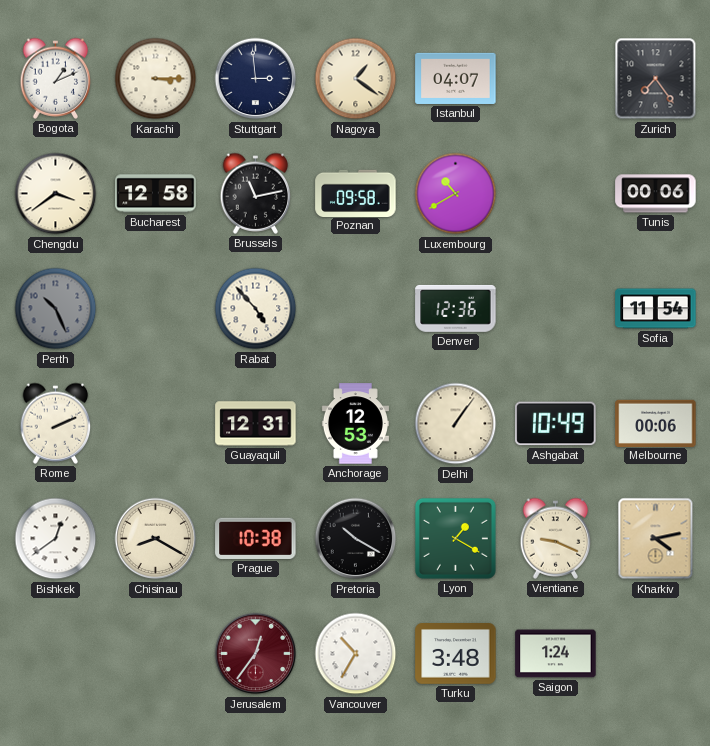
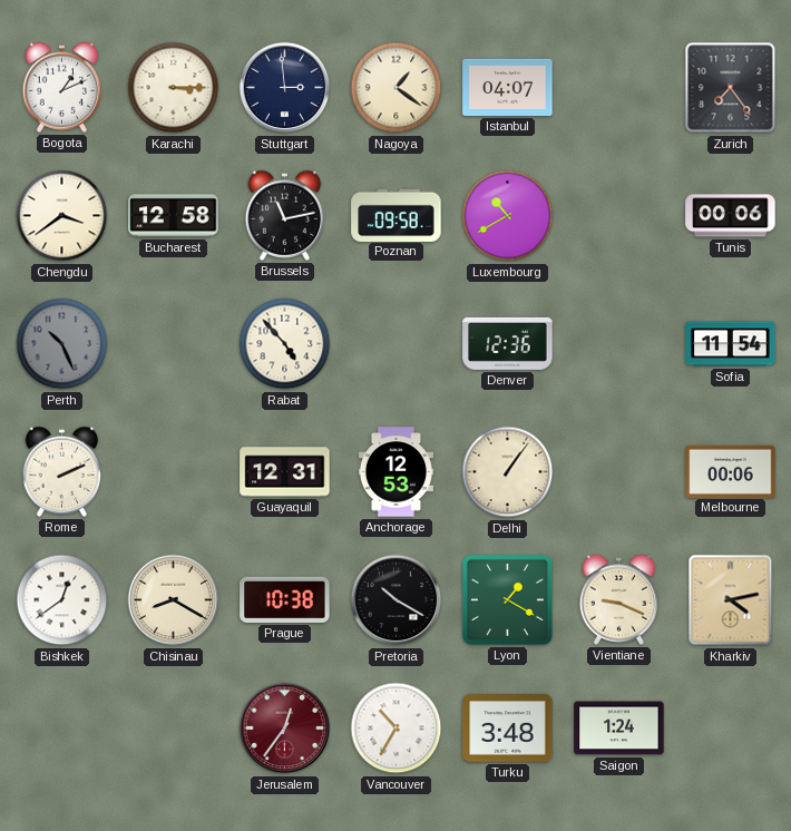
Ashgabat: 10:49 -> none (556, 424)
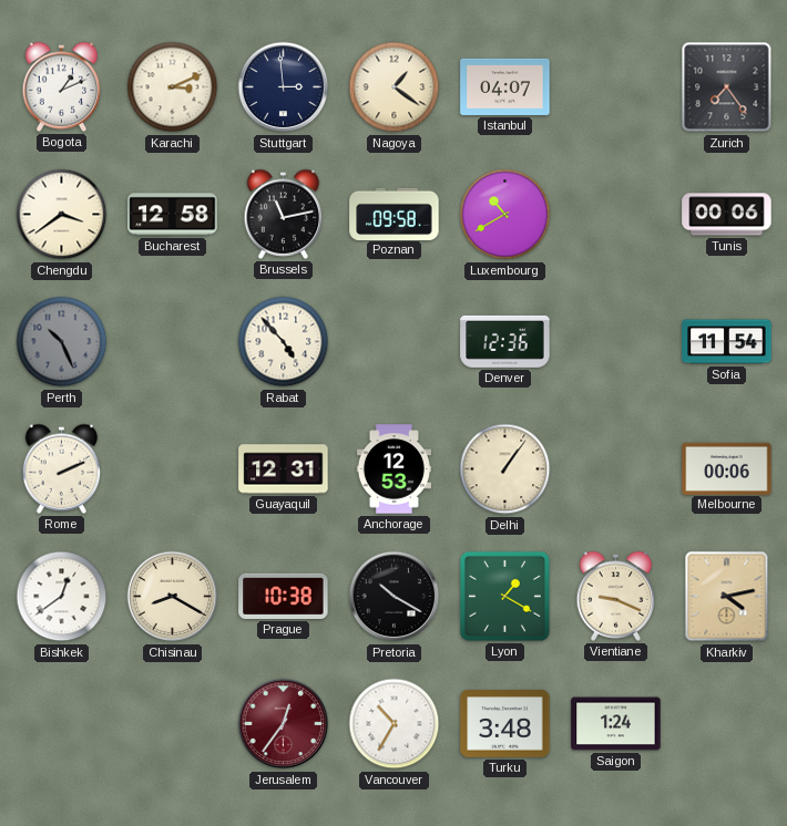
Karachi: 3:15 -> 3:11 (173, 87)
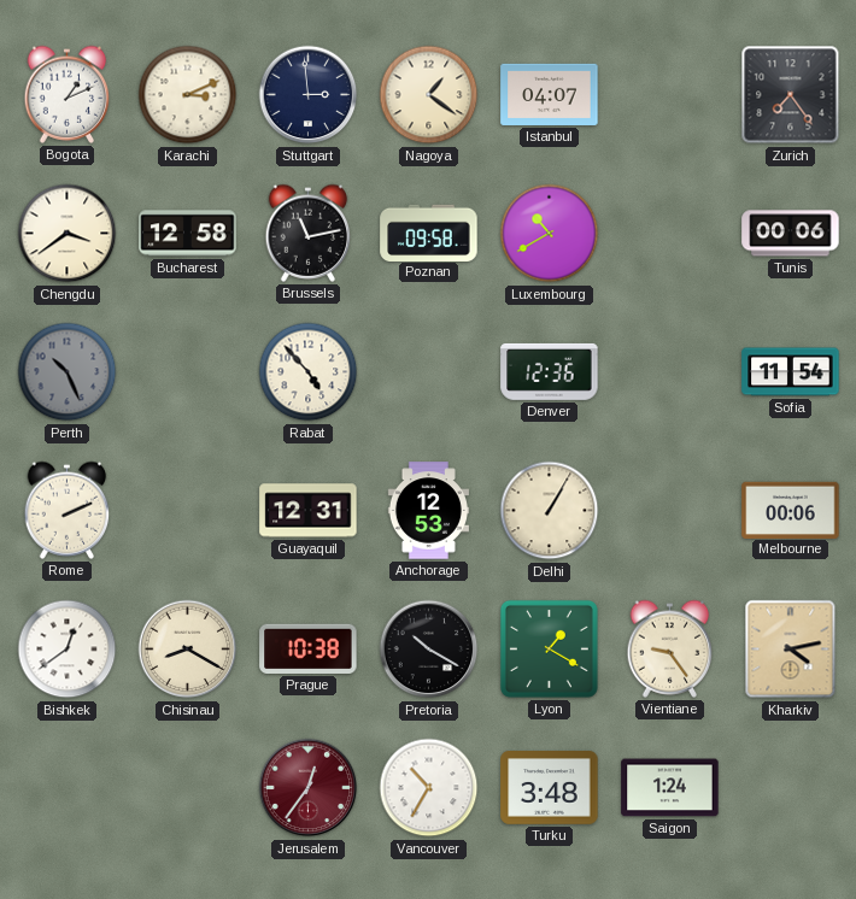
Delhi: 1:06 -> 1:05 (550, 511)
Vientiane: 9:19 -> 9:24 (670, 648)
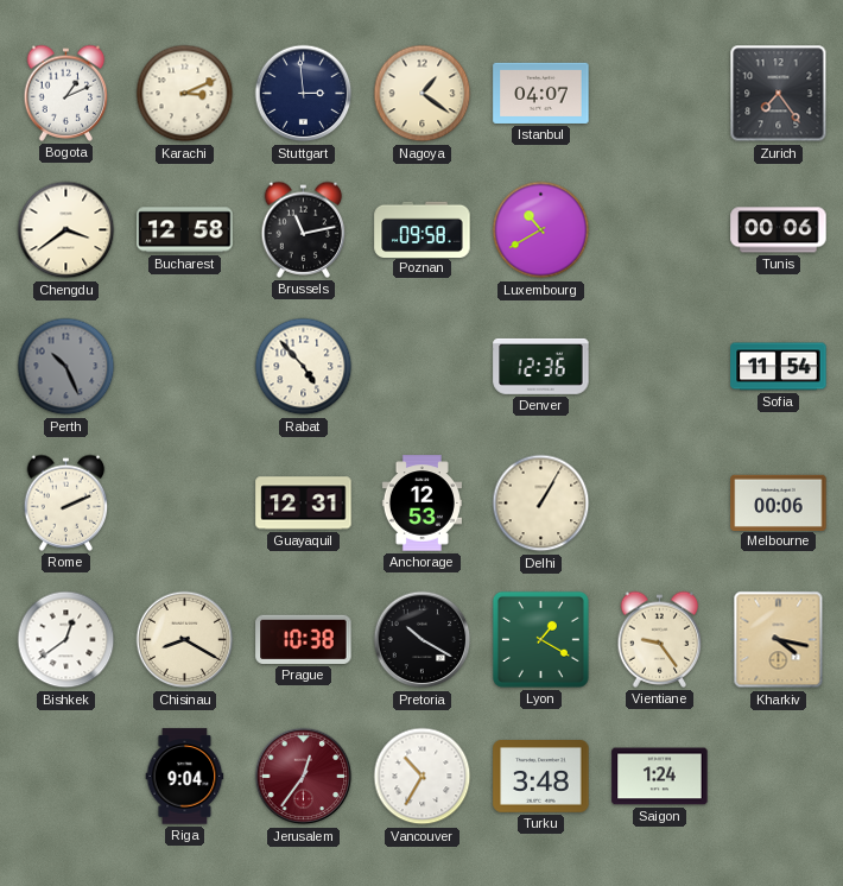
Kharkiv: 4:13 -> 4:17 (779, 640)
Riga: none -> 9:04 (185, 777)
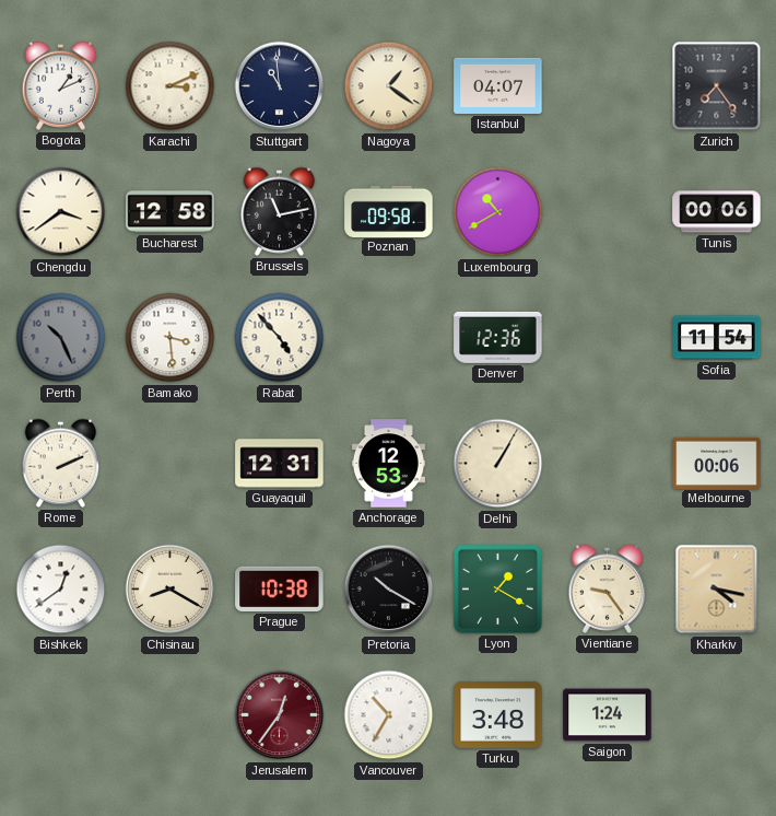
Stuttgart: 2:59 -> 10:59 (280, 86)
Bamako: none -> 3:29 (171, 338)
Riga: 9:04 -> none (185, 777)
